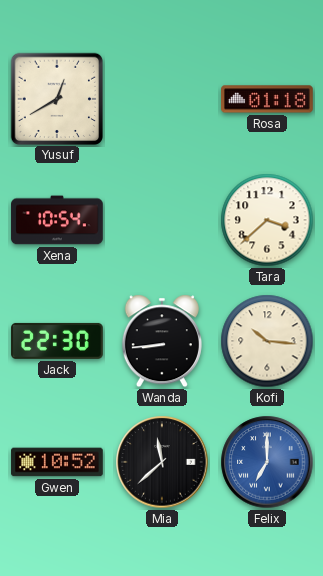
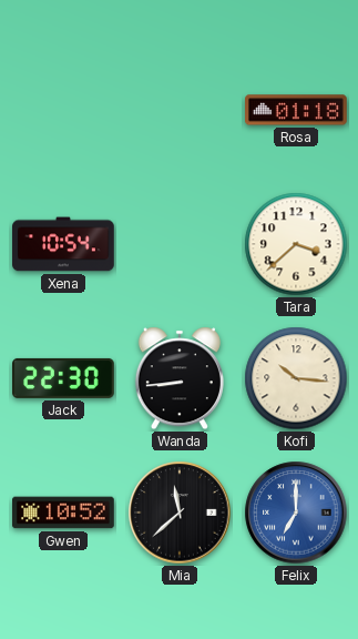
Yusuf: 12:40 -> none (56, 98)
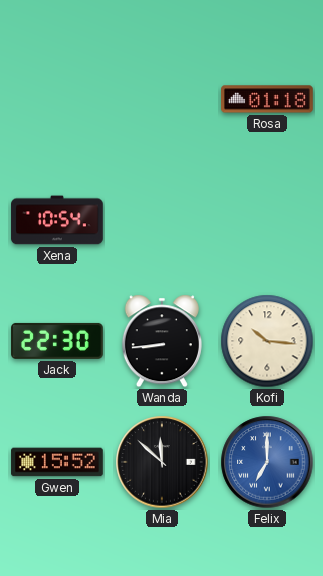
Tara: 3:38 -> none (296, 244)
Gwen: 10:52 -> 15:52 (57, 462)
Mia: 11:38 -> 11:52 (162, 462)
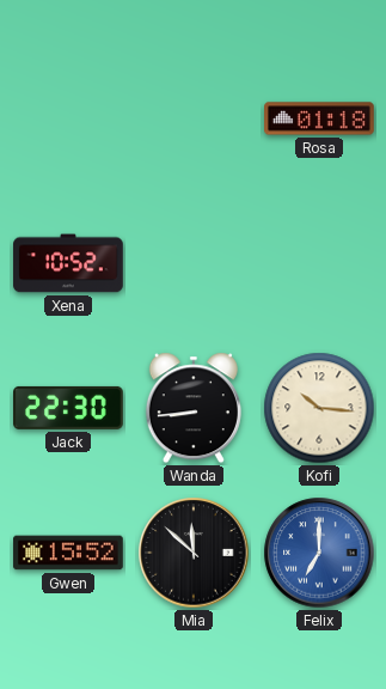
Xena: 10:54 -> 10:52 (68, 263)
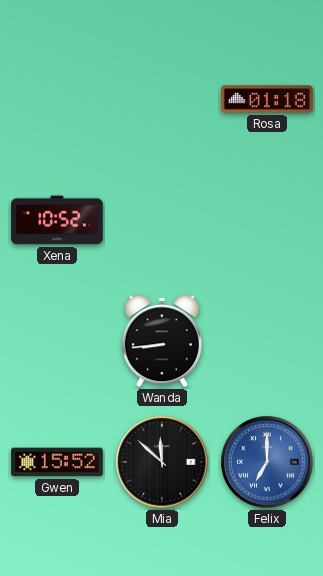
Jack: 22:30 -> none (68, 408)
Kofi: 10:16 -> none (319, 408)
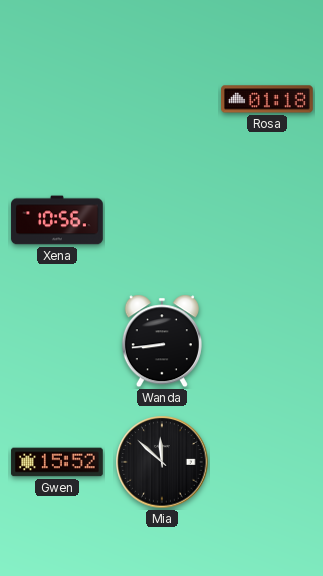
Xena: 10:52 -> 10:56 (57, 220)
Felix: 7:00 -> none (267, 462)
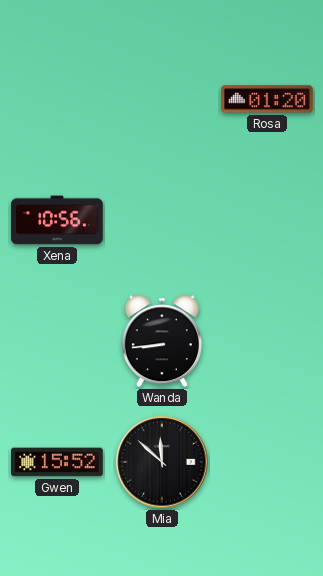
Rosa: 01:18 -> 01:20 (267, 99)
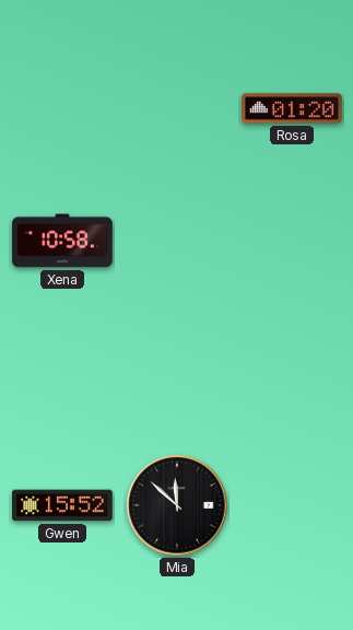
Xena: 10:56 -> 10:58 (62, 241)
Wanda: 8:44 -> none (162, 341)
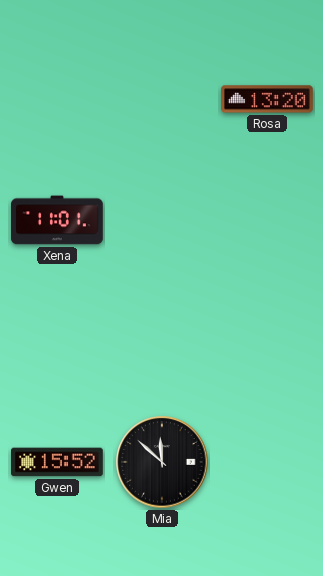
Rosa: 01:20 -> 13:20 (267, 99)
Xena: 10:58 -> 11:01 (57, 220)
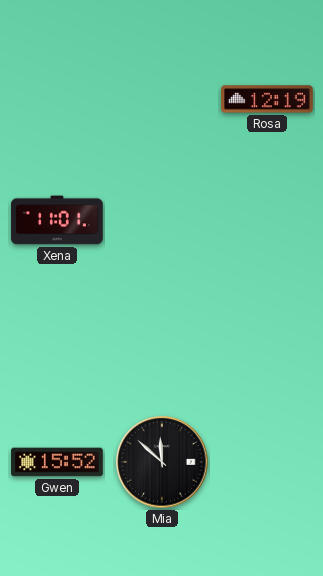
Rosa: 13:20 -> 12:19 (267, 99)
